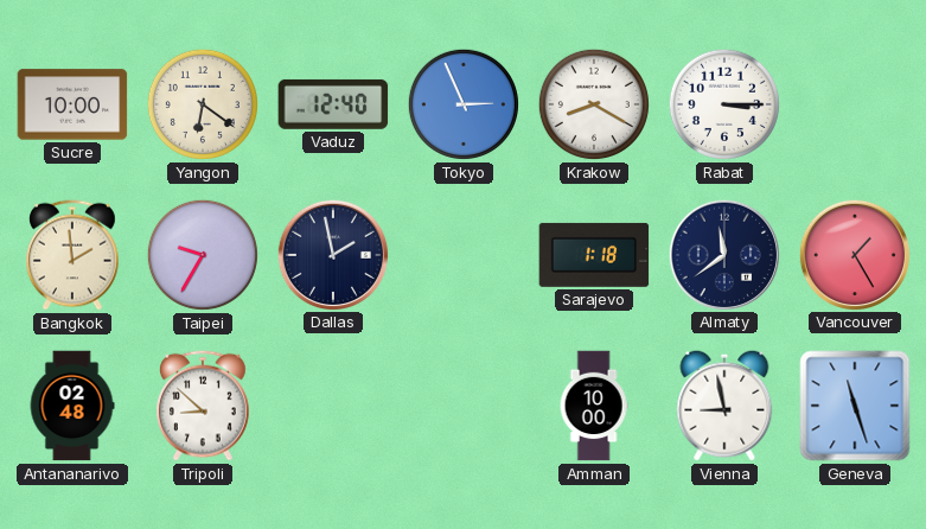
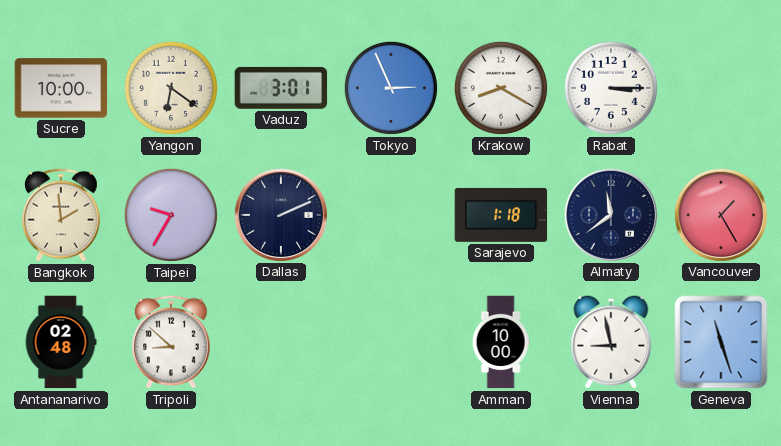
Vaduz: 12:40 -> 3:01 (281, 88)
Dallas: 1:58 -> 2:11 (280, 214)
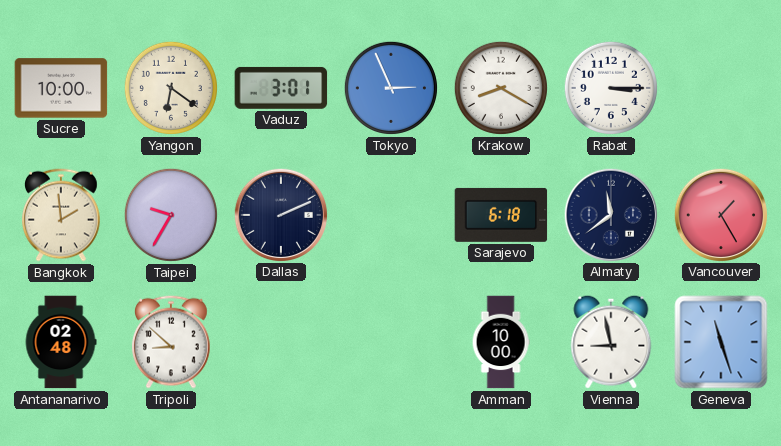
Sarajevo: 1:18 -> 6:18 (501, 215)
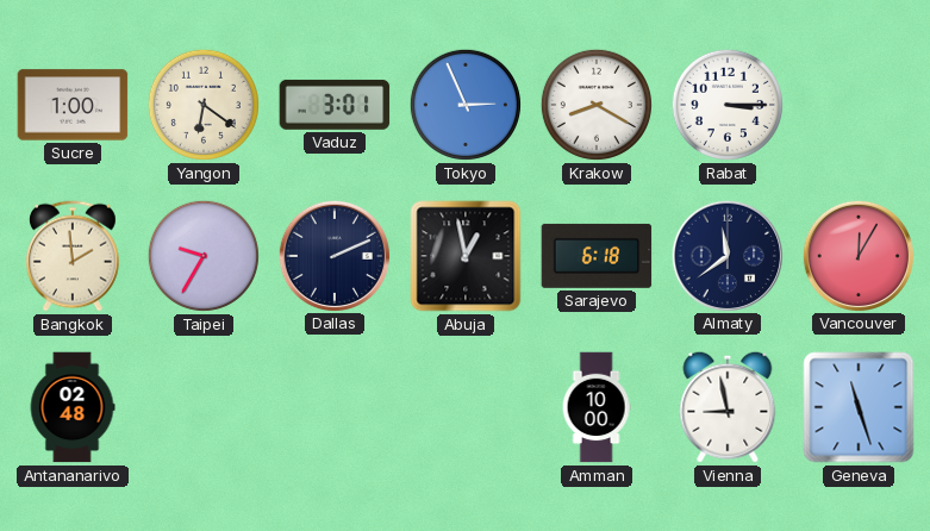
Sucre: 10:00 -> 1:00 (73, 105)
Abuja: none -> 12:58 (466, 256)
Vancouver: 1:25 -> 12:05 (857, 255)
Tripoli: 8:52 -> none (172, 342)
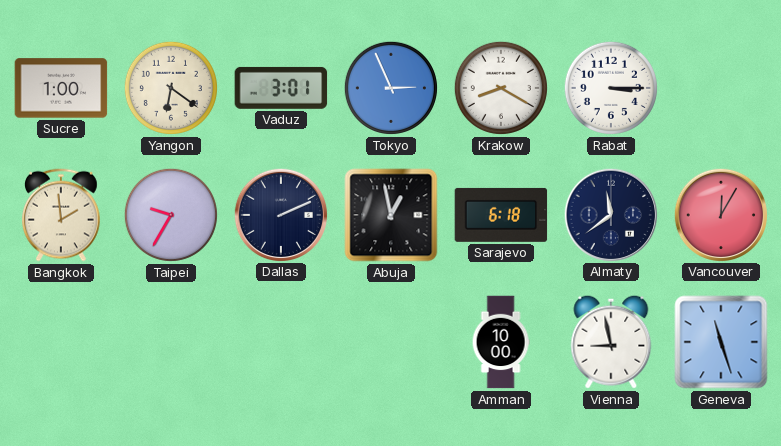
Antananarivo: 02:48 -> none (73, 407)
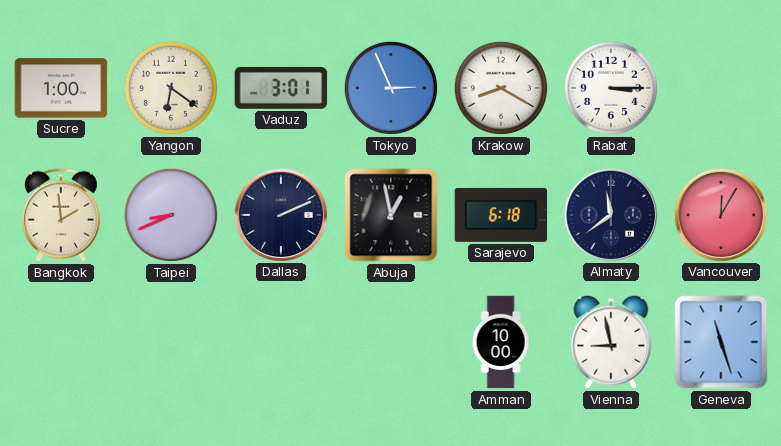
Taipei: 9:35 -> 8:41 (171, 215)
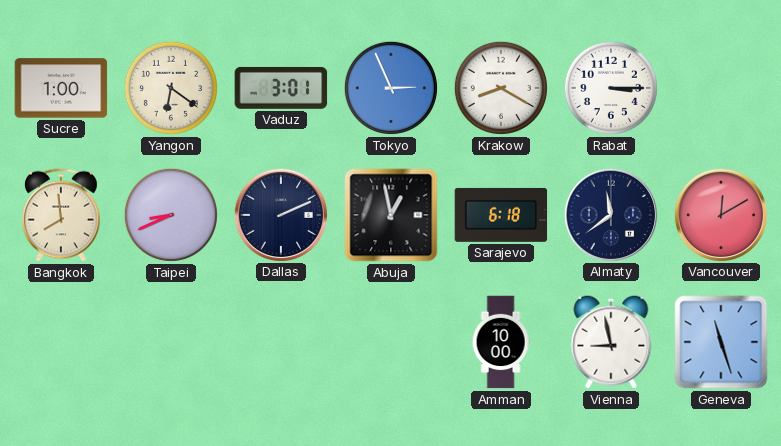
Bangkok: 1:59 -> 7:59 (62, 215)
Vancouver: 12:05 -> 12:10 (720, 214)
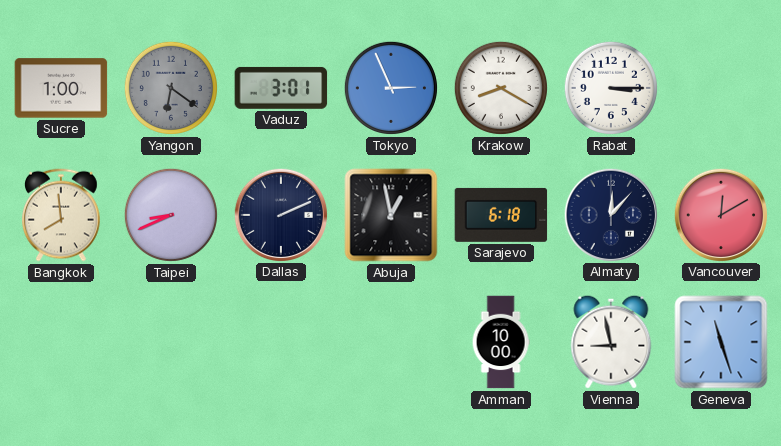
Yangon dial: cream -> grey (171, 88)
Almaty: 11:39 -> 12:07 (610, 214)
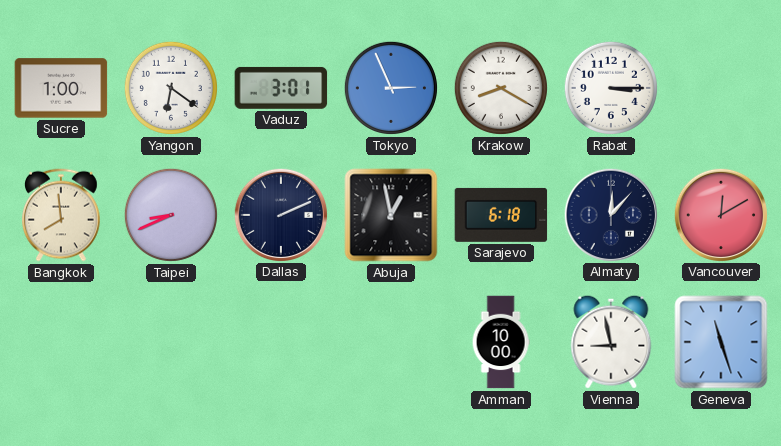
Yangon dial: grey -> white (171, 88)
